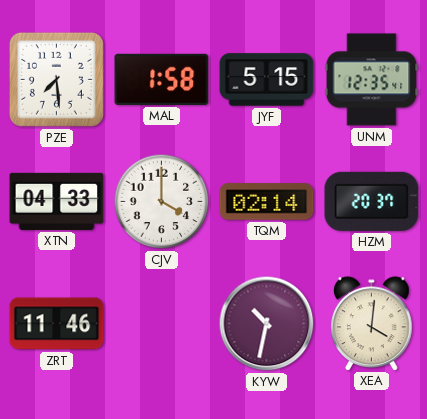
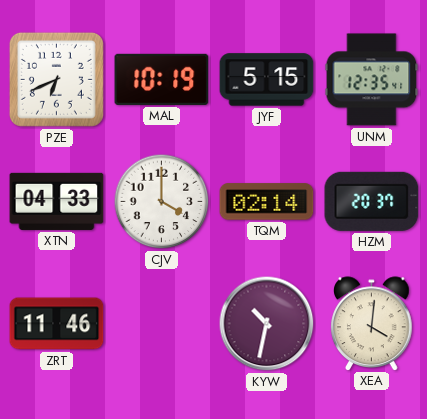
PZE: 7:29 -> 6:41 (56, 79)
MAL: 1:58 -> 10:19 (162, 79)
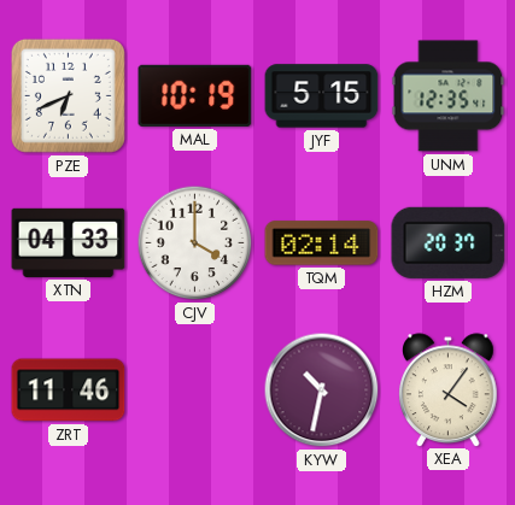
XEA: 4:01 -> 4:06 (449, 389)
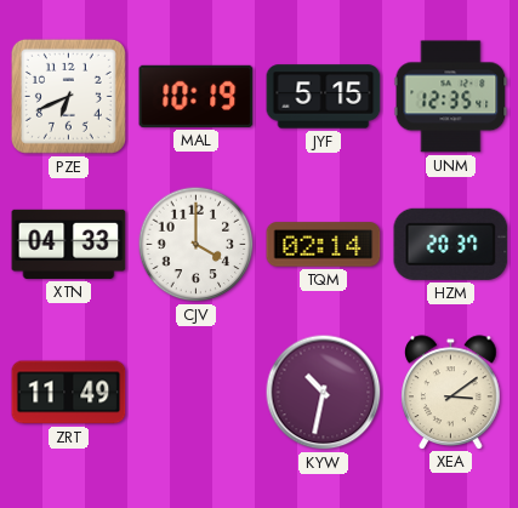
ZRT: 11:46 -> 11:49 (69, 393)
XEA: 4:06 -> 3:09 (451, 392)
